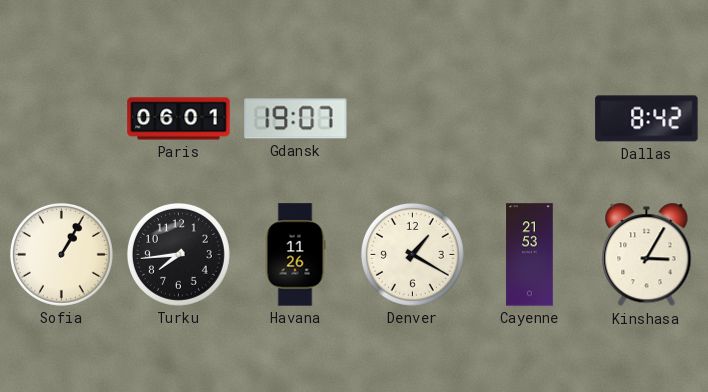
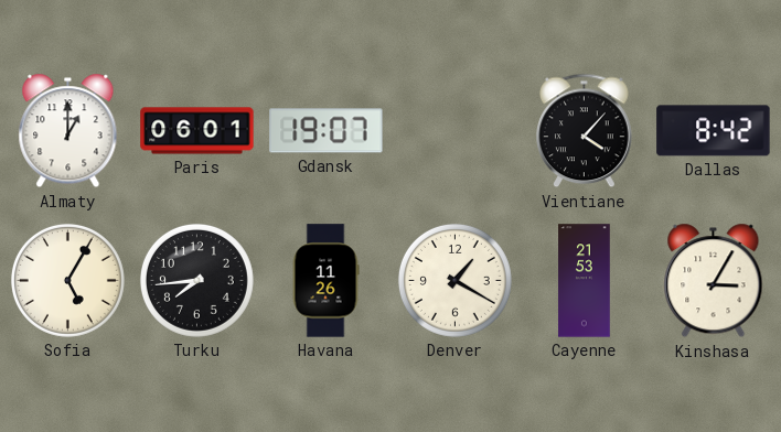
Almaty: none -> 1:00 (68, 131)
Vientiane: none -> 4:07 (585, 131)
Sofia: 1:05 -> 5:05 (67, 280)
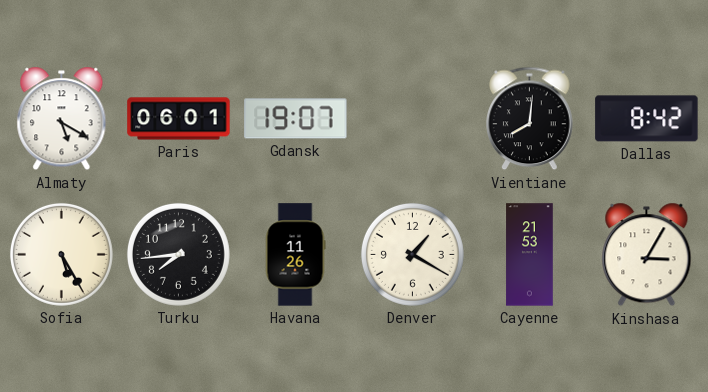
Almaty: 1:00 -> 5:20 (62, 119)
Vientiane: 4:07 -> 8:01 (530, 119)
Sofia: 5:05 -> 5:25 (61, 254)
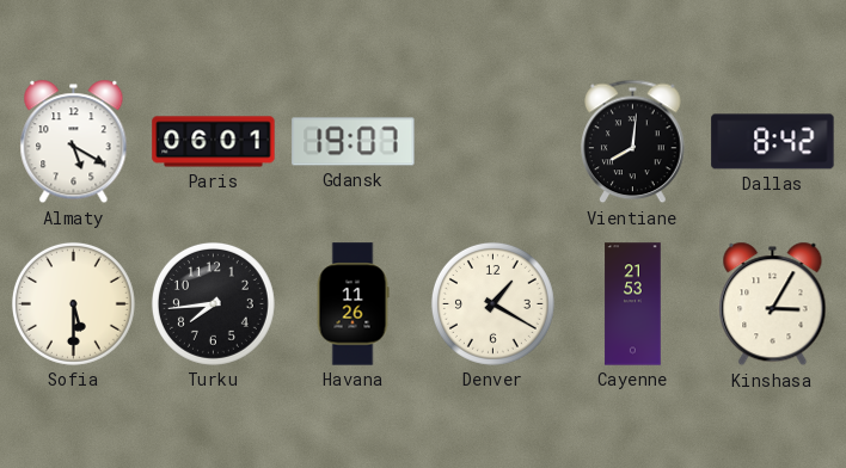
Sofia: 5:25 -> 5:30 (73, 303)
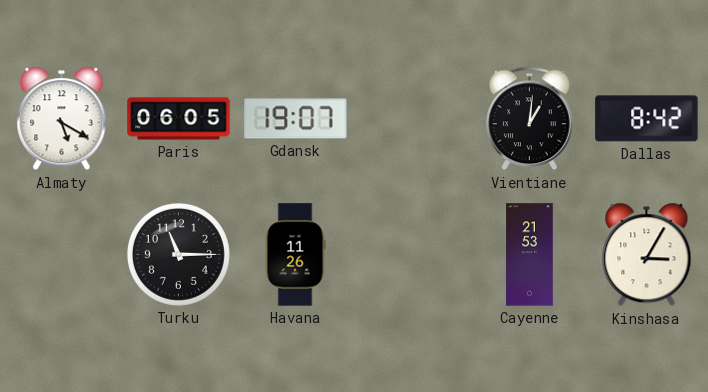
Paris: 06:01 -> 06:05 (179, 119)
Vientiane: 8:01 -> 1:01 (530, 119)
Sofia: 5:30 -> none (73, 303)
Turku: 7:44 -> 11:15 (178, 254)
Denver: 1:20 -> none (492, 303)
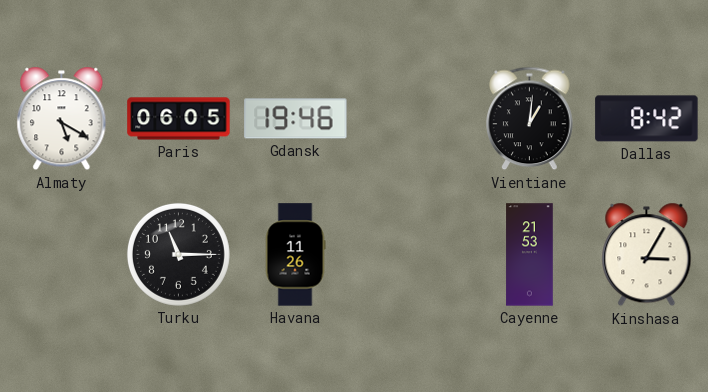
Gdansk: 19:07 -> 19:46 (296, 119)
